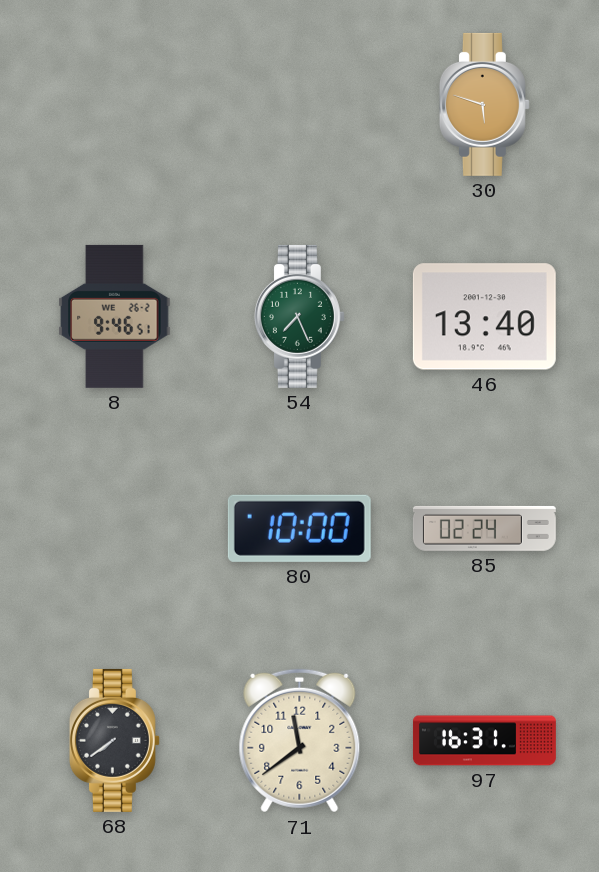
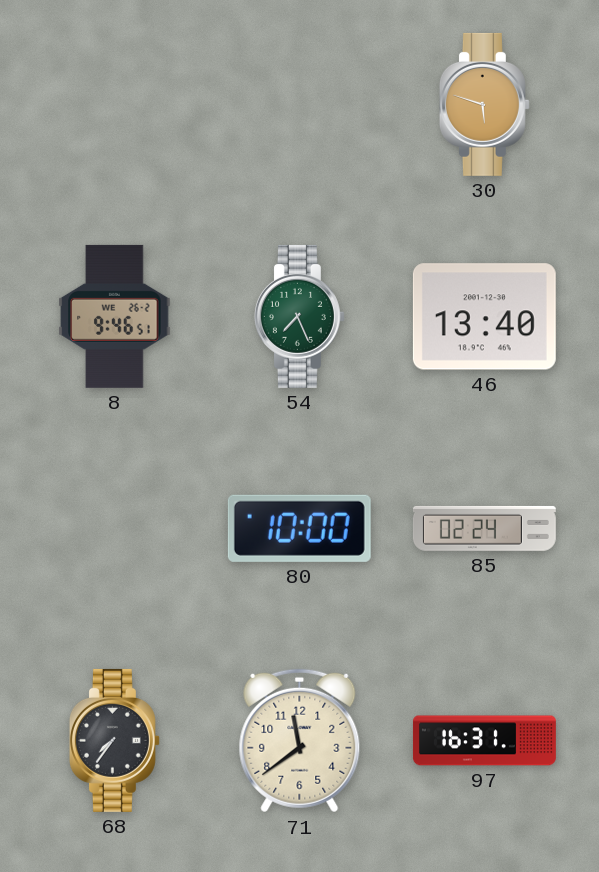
68: 7:39 -> 7:36 (114, 740)
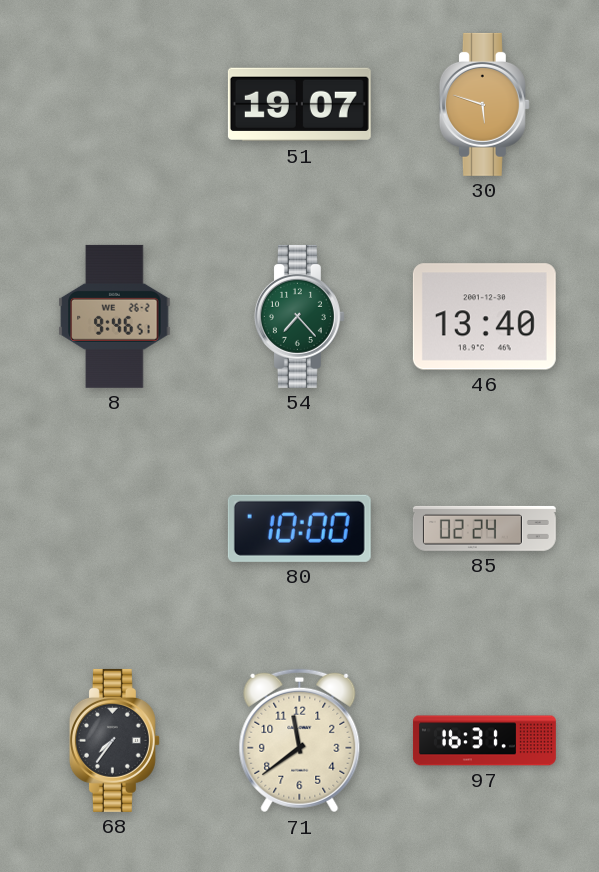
51: none -> 19:07 (299, 105)
54: 7:26 -> 7:23 (299, 316)
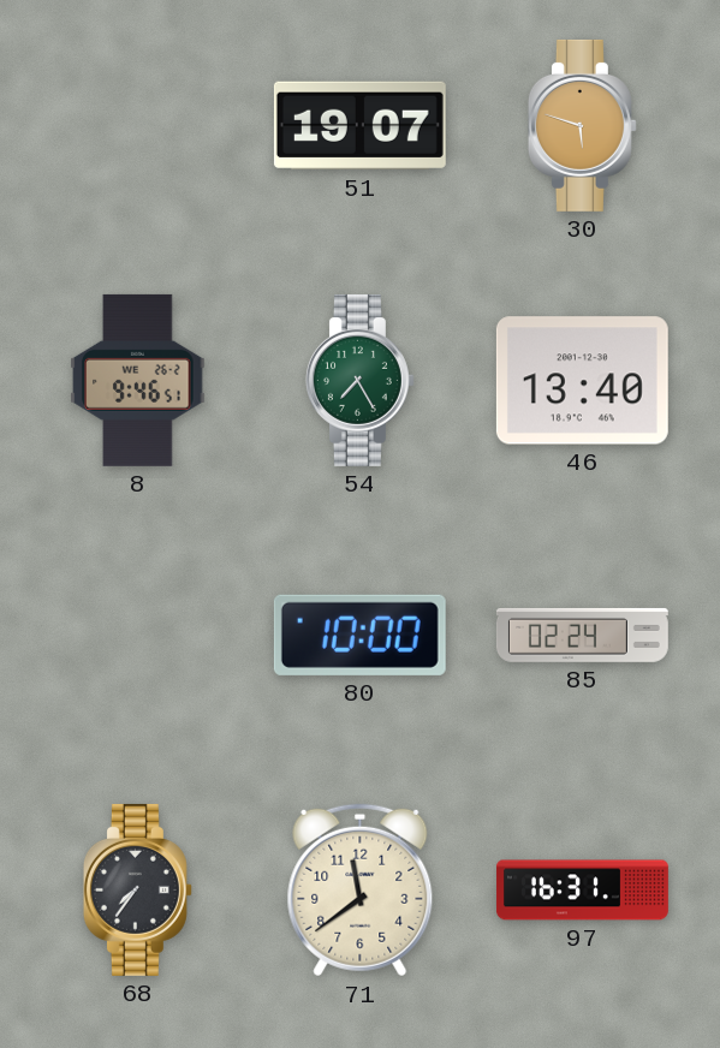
54: 7:23 -> 7:25 (359, 380)
